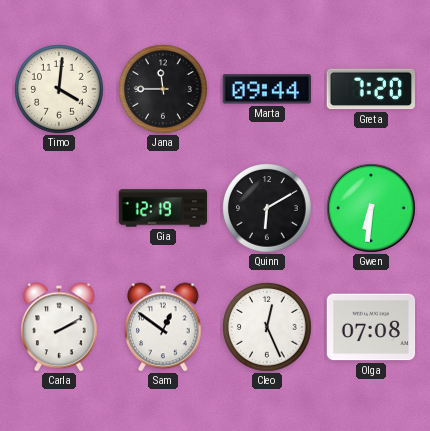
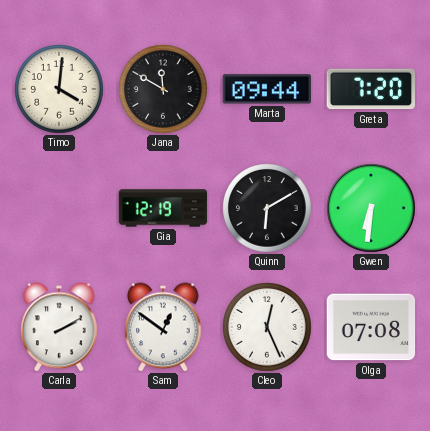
Jana: 11:45 -> 11:50 (163, 89)
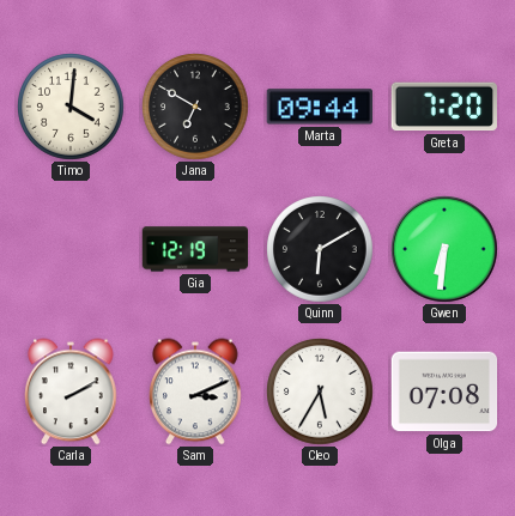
Jana: 11:50 -> 6:50 (195, 107)
Sam: 12:51 -> 3:11 (195, 391)
Cleo: 12:26 -> 5:35 (320, 391)
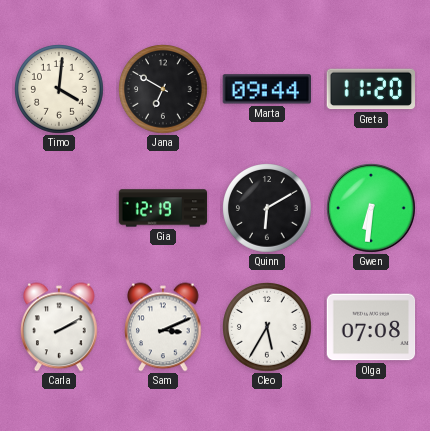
Greta: 7:20 -> 11:20 (370, 89)
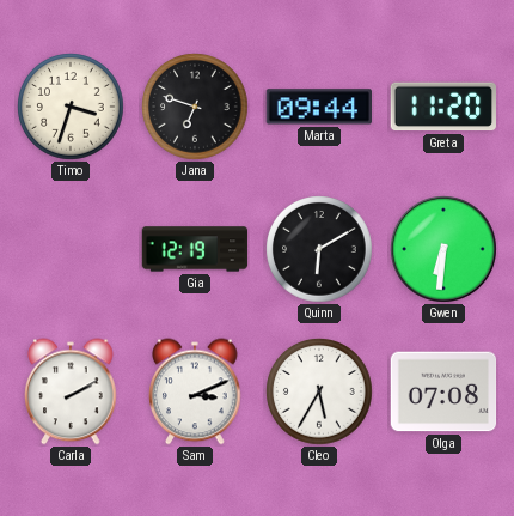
Timo: 4:01 -> 3:33 (71, 107)
Jana: 6:50 -> 6:48 (195, 107)
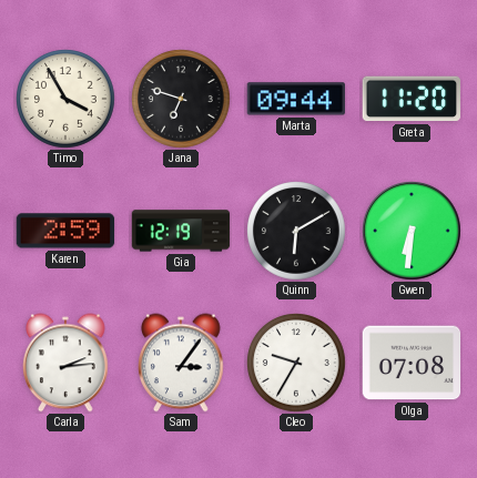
Timo: 3:33 -> 3:55 (65, 99)
Karen: none -> 2:59 (65, 231)
Carla: 2:10 -> 2:14 (65, 363)
Sam: 3:11 -> 3:06 (181, 363)
Cleo: 5:35 -> 9:35 (296, 363)
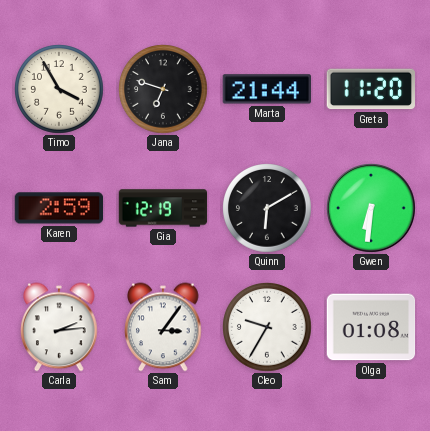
Marta: 09:44 -> 21:44 (266, 89)
Olga: 07:08 -> 01:08 (371, 327)
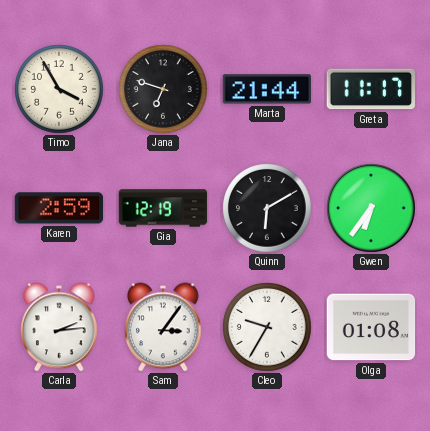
Greta: 11:20 -> 11:17 (370, 89)
Gwen: 6:31 -> 6:36 (371, 208)
